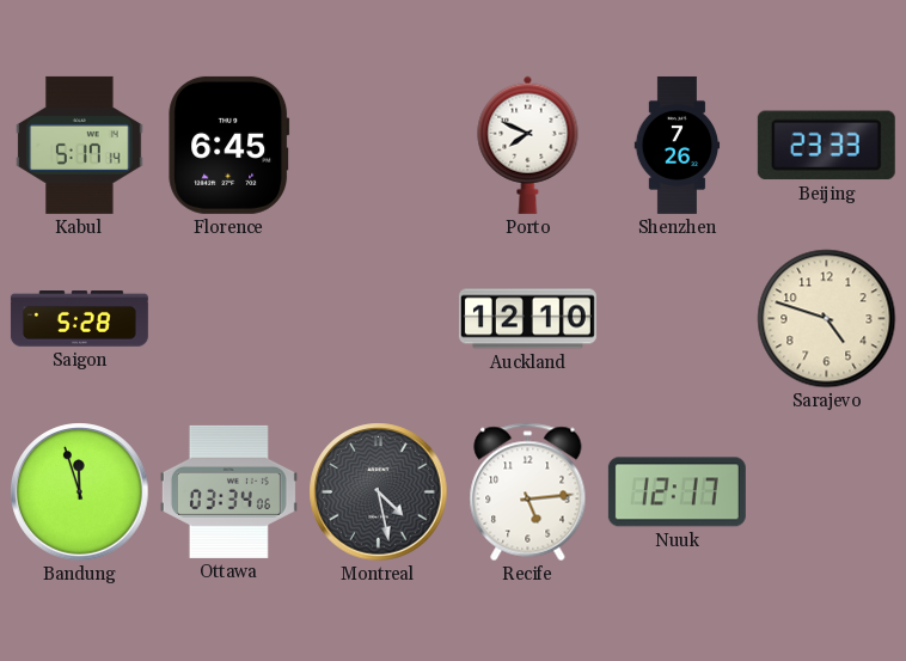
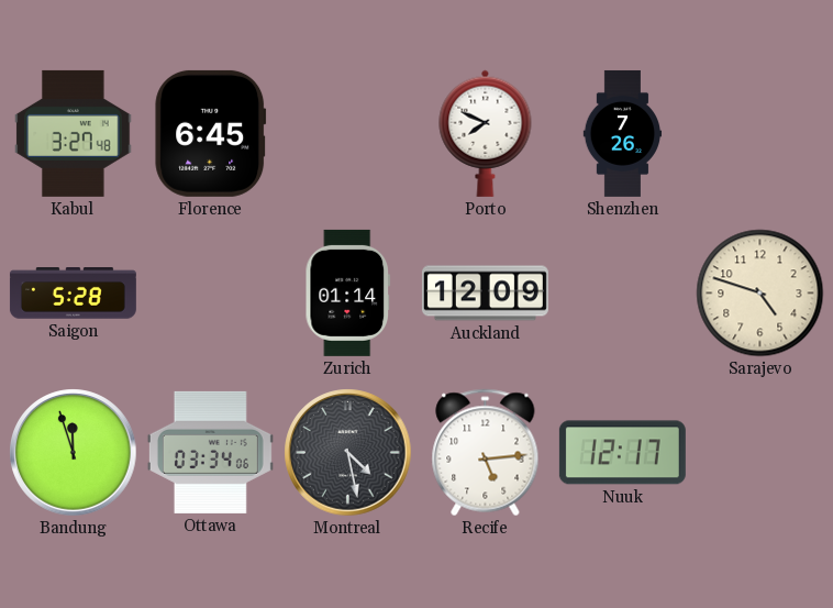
Kabul: 5:17 -> 3:27 (74, 133)
Beijing: 23:33 -> none (826, 146)
Zurich: none -> 01:14 (347, 292)
Auckland: 12:10 -> 12:09 (485, 294)
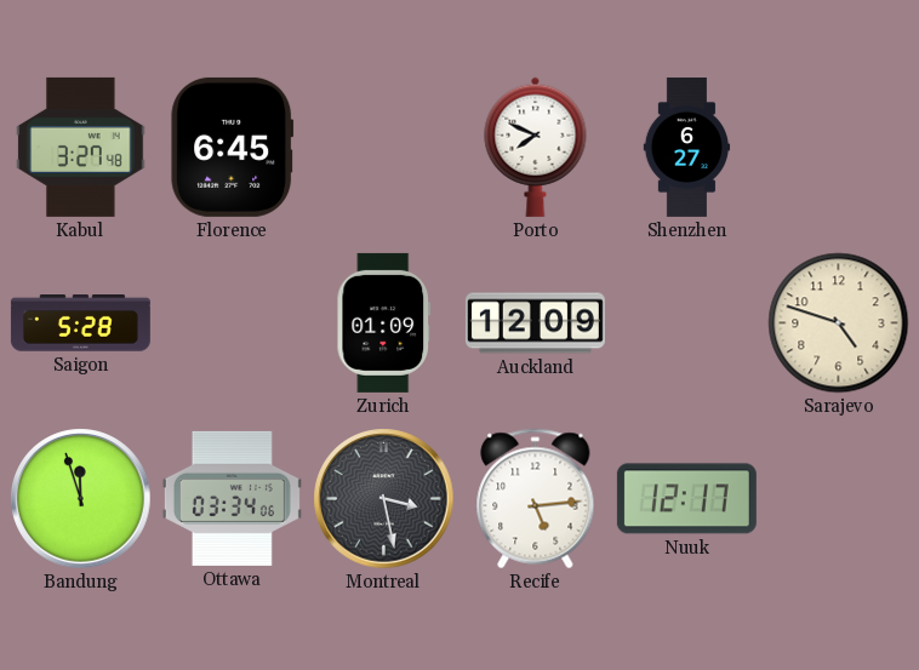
Shenzhen: 7:26 -> 6:27 (687, 147)
Zurich: 01:14 -> 01:09 (383, 322)
Montreal: 4:28 -> 3:28 (384, 499)
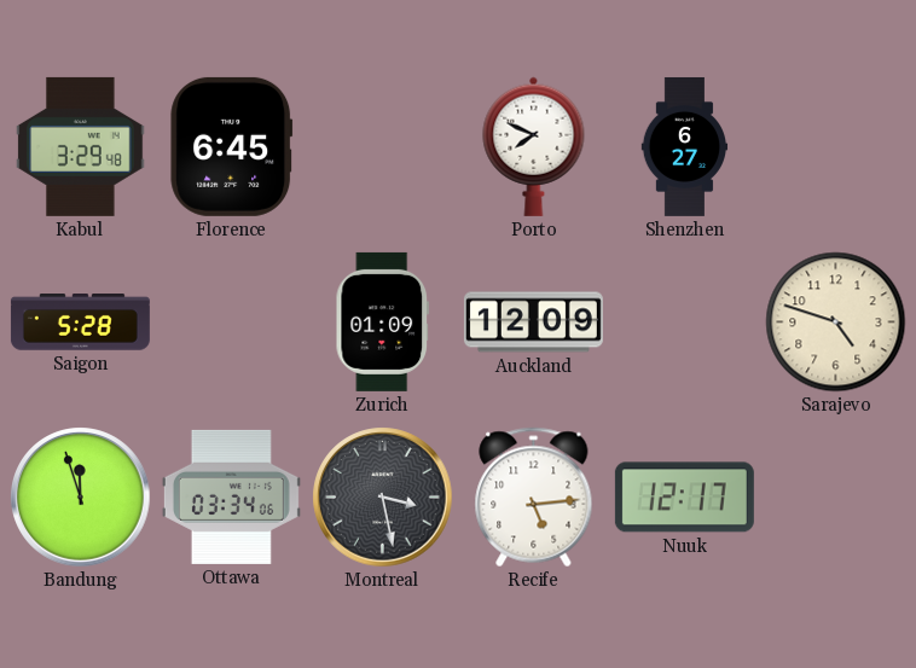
Kabul: 3:27 -> 3:29 (81, 146)
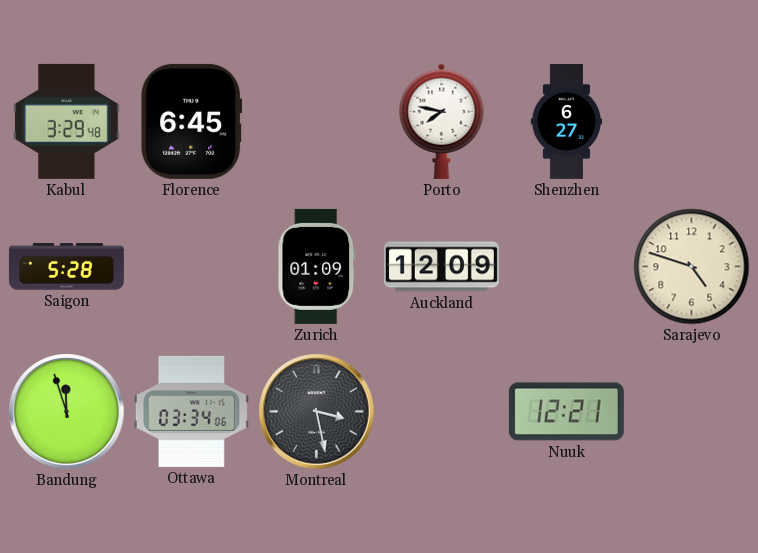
Porto: 7:49 -> 7:47 (442, 121)
Recife: 5:14 -> none (534, 498)
Nuuk: 12:17 -> 12:21 (566, 412)
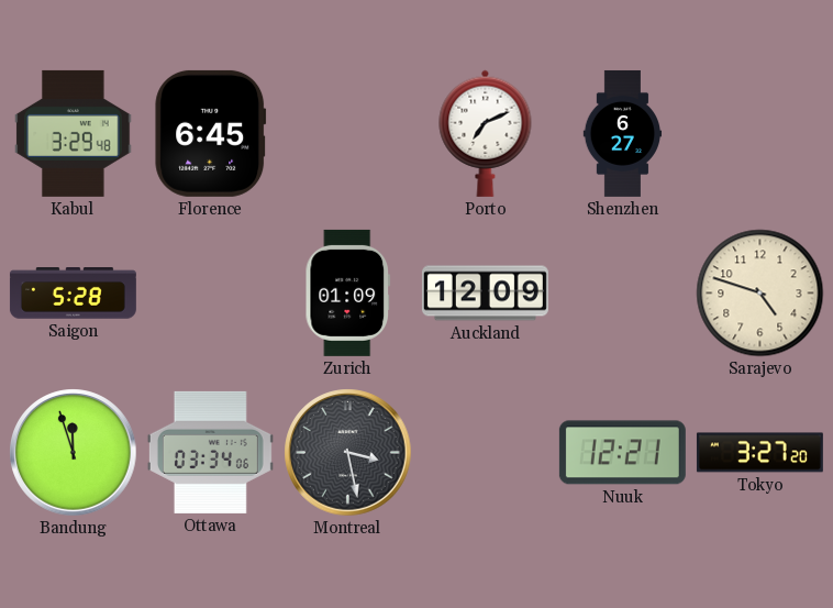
Porto: 7:47 -> 7:11 (486, 133)
Tokyo: none -> 3:27 (759, 453)
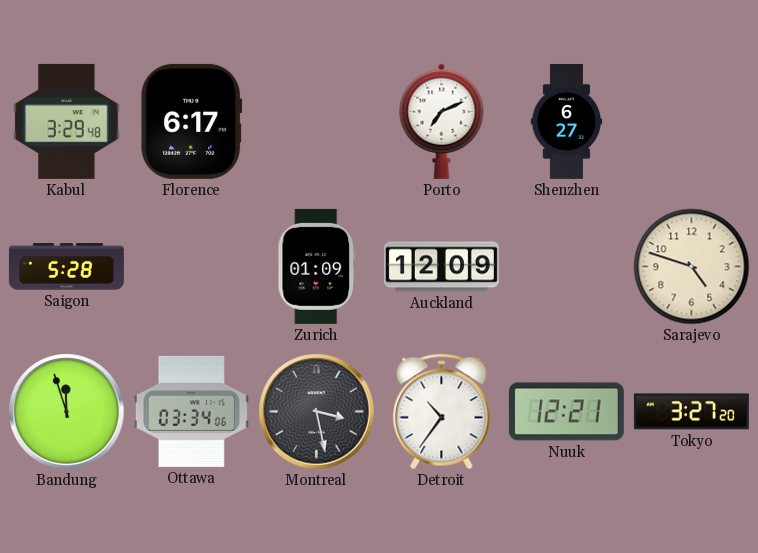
Florence: 6:45 -> 6:17 (192, 121)
Detroit: none -> 10:36 (442, 412)
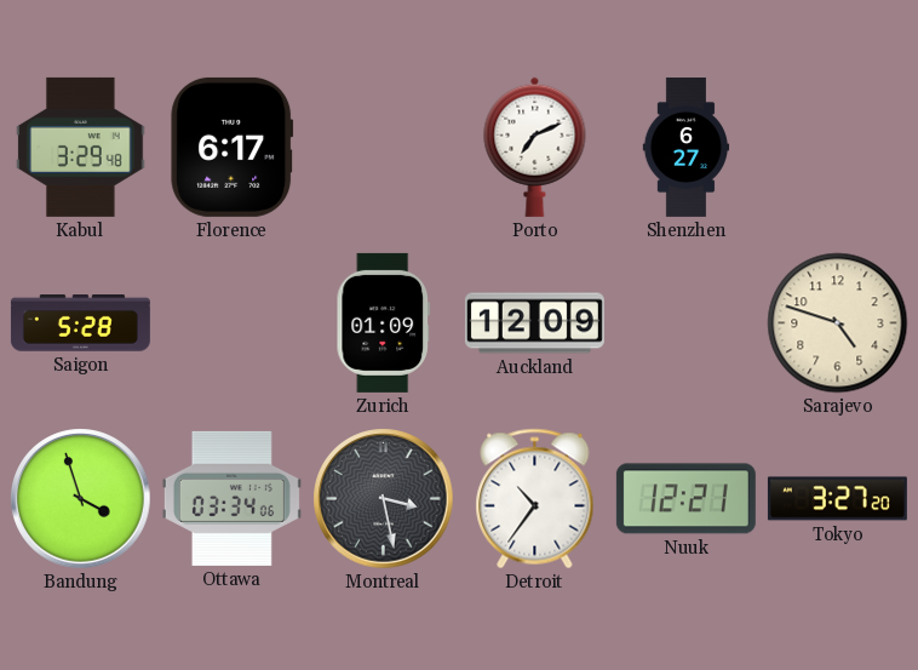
Bandung: 11:57 -> 3:57 (81, 499)
